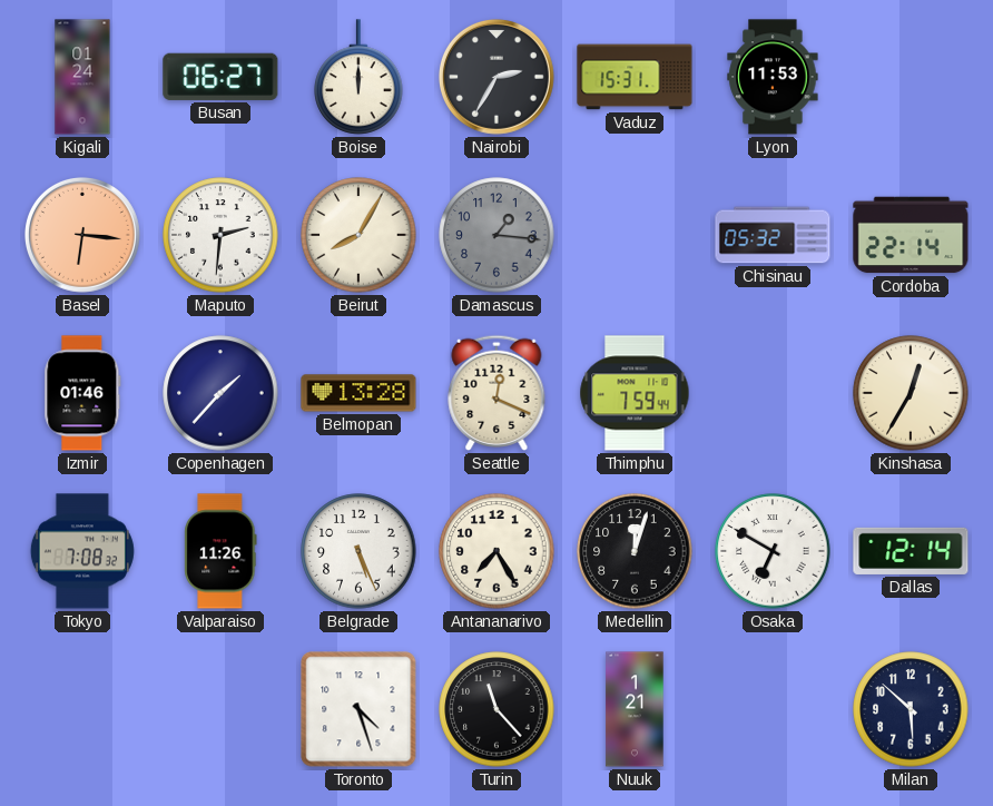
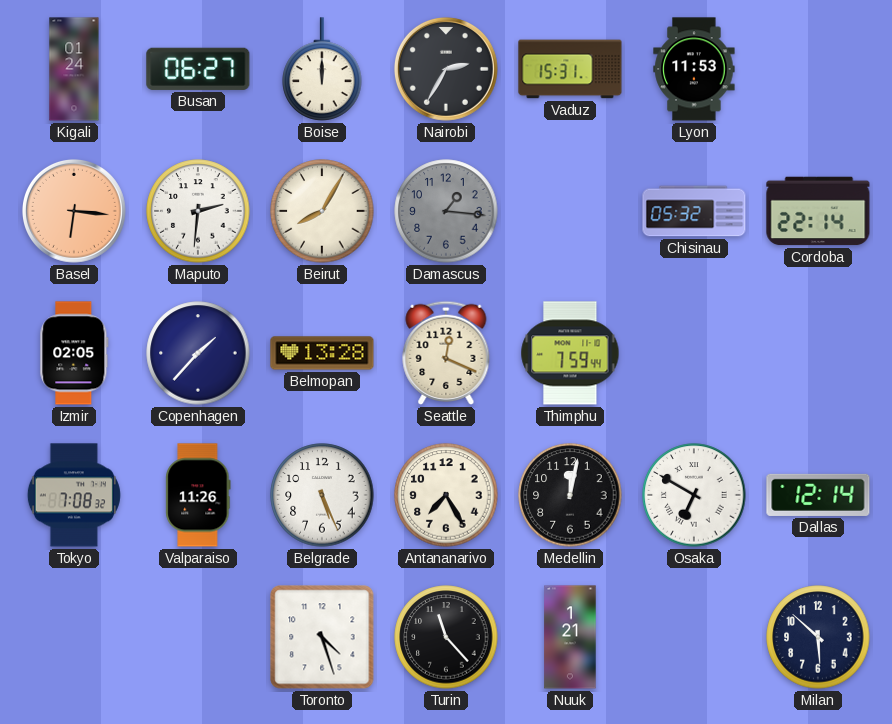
Izmir: 01:46 -> 02:05 (74, 353)
Kinshasa: 12:35 -> none (911, 393)
Medellin: 12:03 -> 12:02 (570, 495)
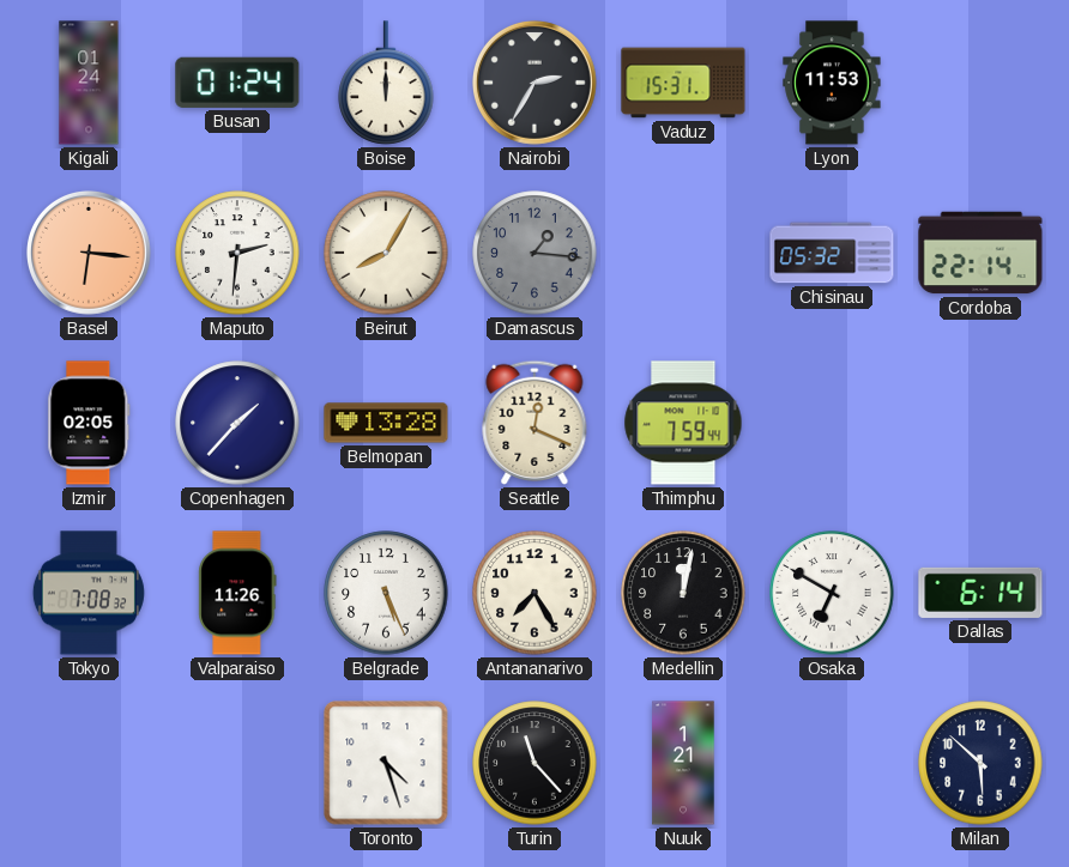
Busan: 06:27 -> 01:24 (237, 83)
Dallas: 12:14 -> 6:14 (980, 593)
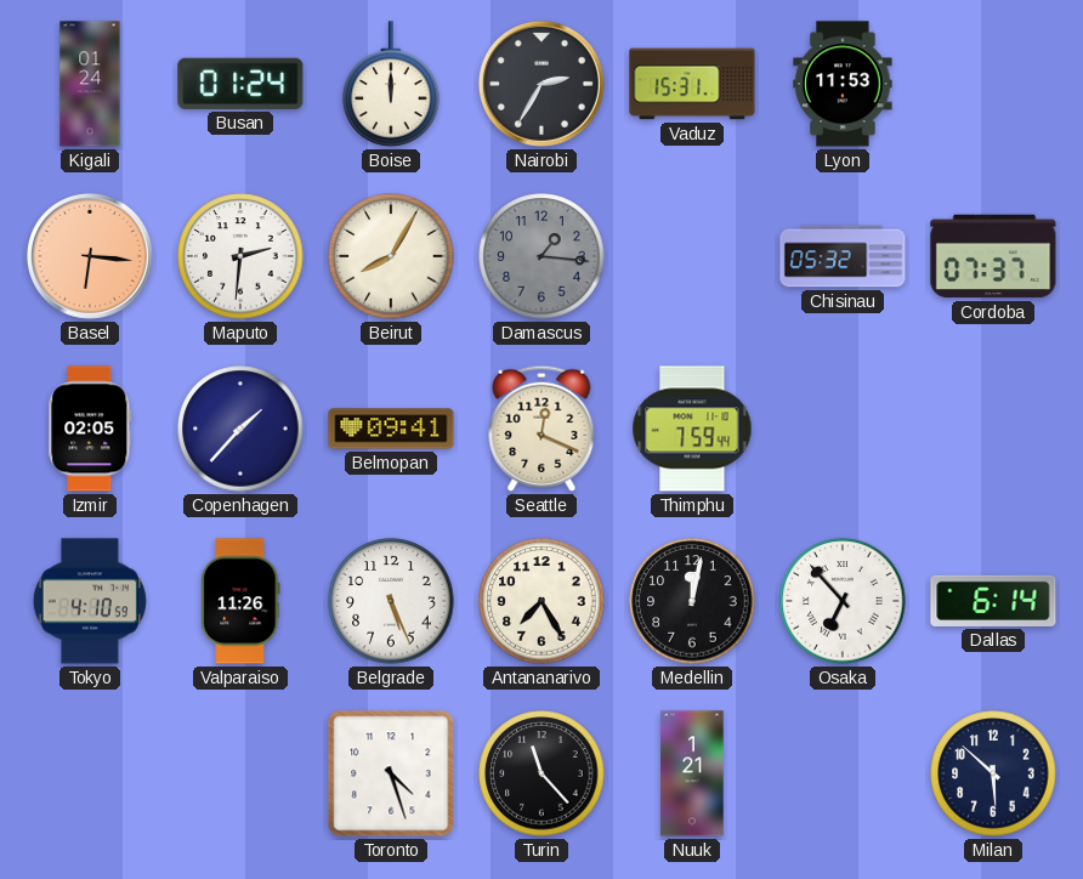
Cordoba: 22:14 -> 07:37 (993, 256)
Belmopan: 13:28 -> 09:41 (391, 429)
Tokyo: 7:08 -> 4:10 (90, 601)
Osaka: 6:50 -> 6:53 (843, 601)
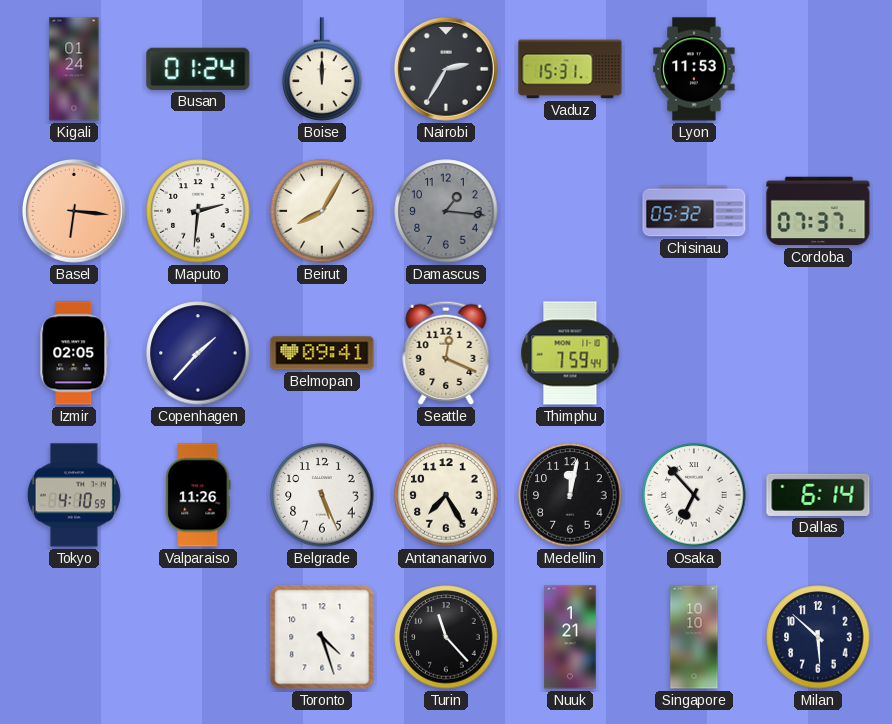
Singapore: none -> 10:10 (694, 637)
